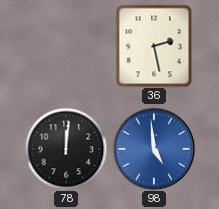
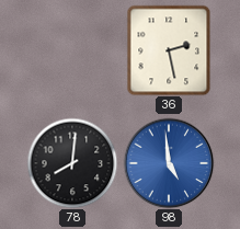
78: 12:01 -> 8:01 (72, 163)
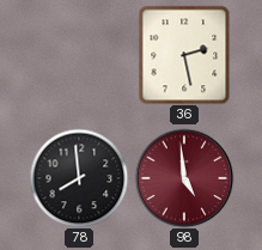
78: 8:01 -> 7:59 (79, 178)
98 dial: blue -> burgundy (184, 178)
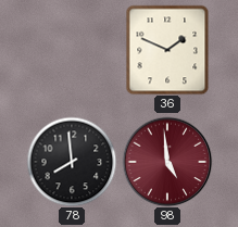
36: 2:28 -> 1:49 (167, 50)
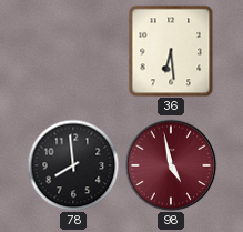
36: 1:49 -> 6:29 (171, 51)
98: 4:59 -> 4:58 (171, 165)
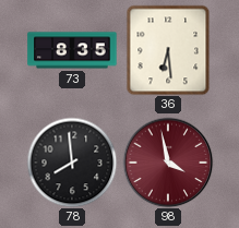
73: none -> 8:35 (72, 50)
98: 4:58 -> 3:58 (168, 163)
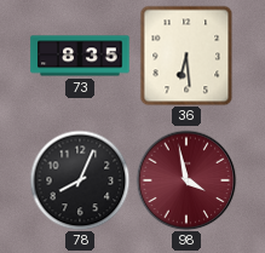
78: 7:59 -> 8:04 (80, 180)
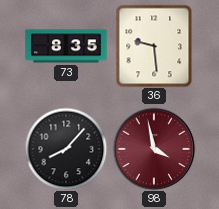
36: 6:29 -> 9:29 (154, 46)
78: 8:04 -> 8:07 (66, 149)
